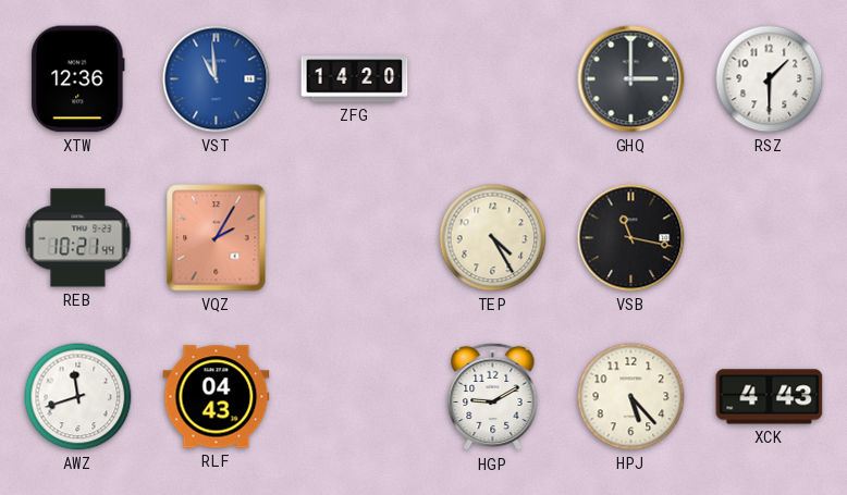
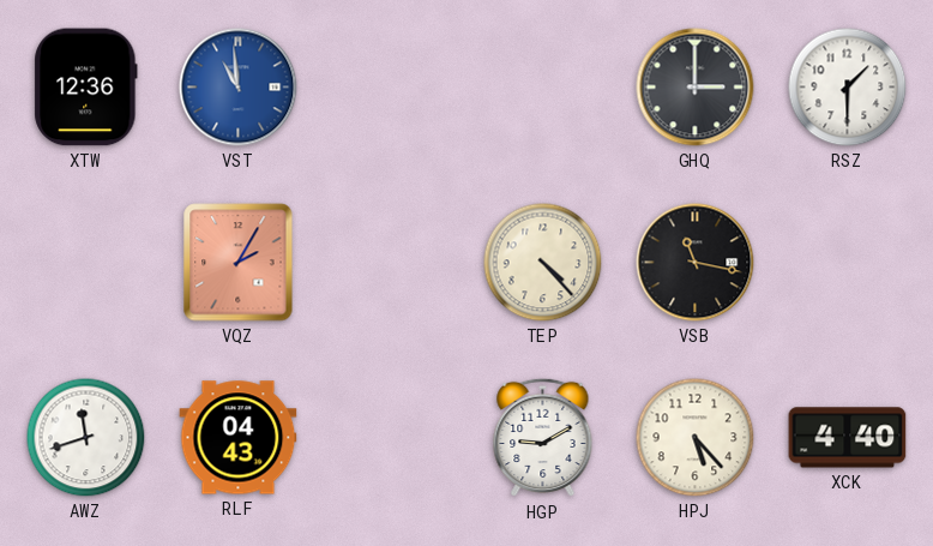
ZFG: 14:20 -> none (355, 79)
REB: 10:21 -> none (78, 238)
TEP: 4:25 -> 4:23 (543, 263)
XCK: 4:43 -> 4:40 (848, 438)
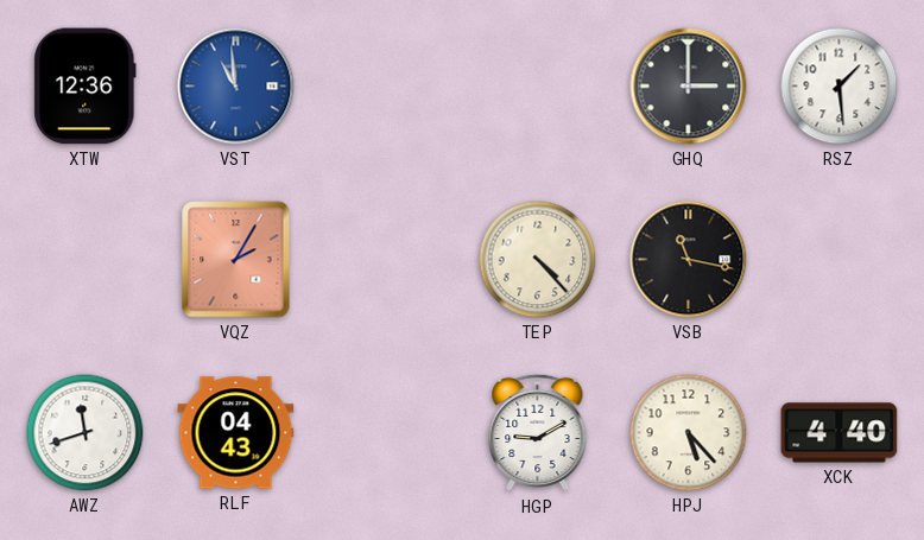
RSZ: 1:30 -> 1:29 (840, 87)
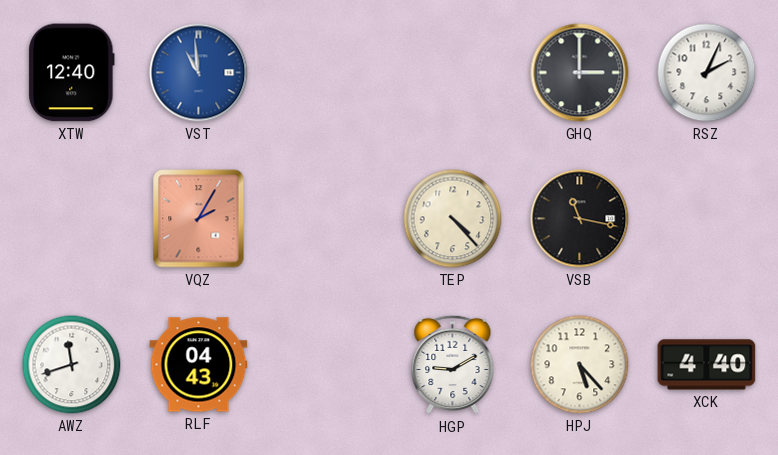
XTW: 12:36 -> 12:40 (72, 73)
RSZ: 1:29 -> 2:04 (707, 73)
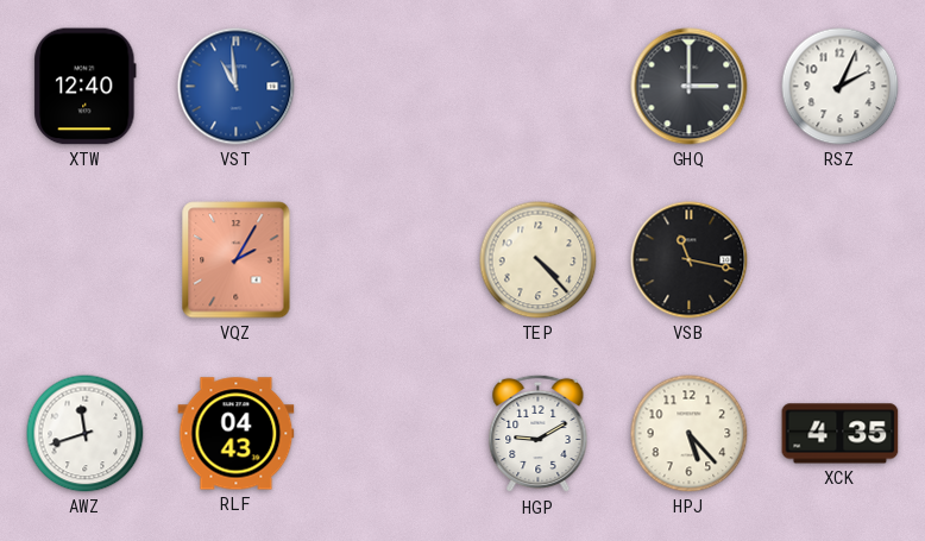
XCK: 4:40 -> 4:35 (841, 434)
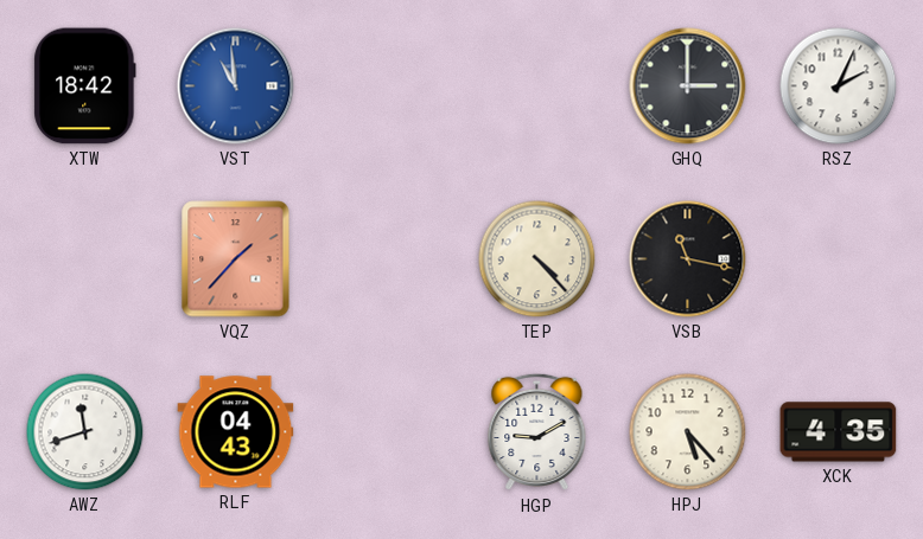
XTW: 12:40 -> 18:42 (85, 86)
VQZ: 2:05 -> 1:37 (236, 259)
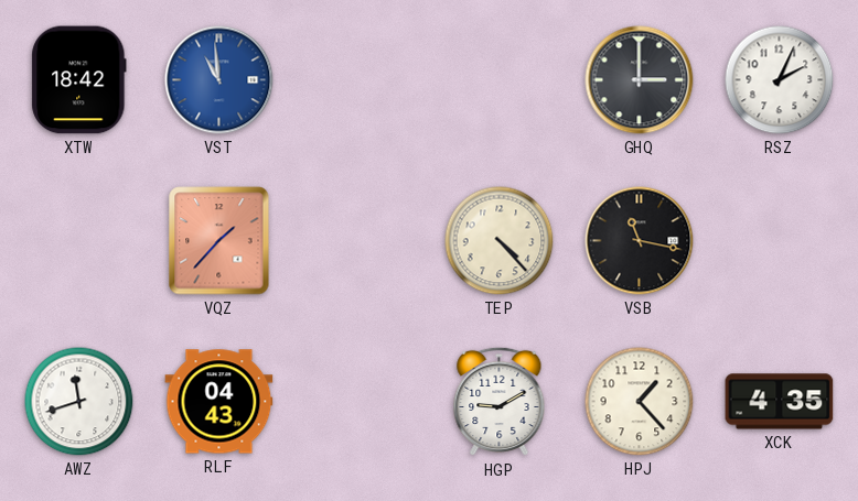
HPJ: 5:23 -> 1:23 (640, 402)
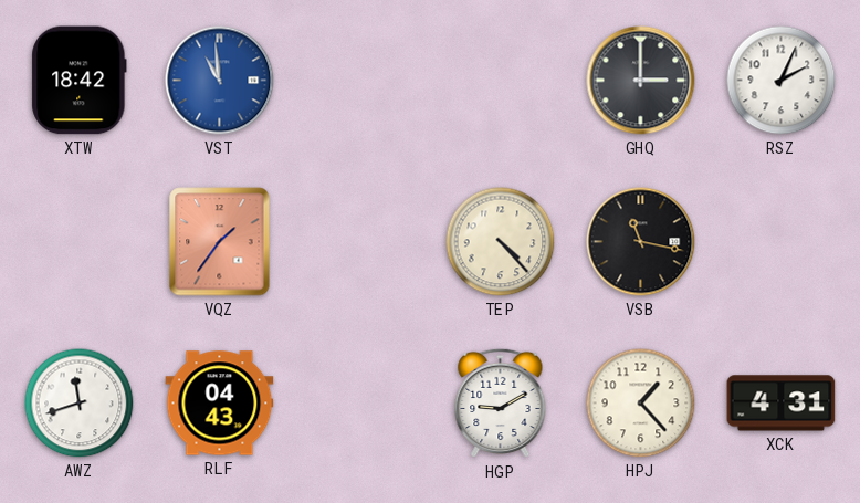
VQZ: 1:37 -> 1:36 (220, 242)
XCK: 4:35 -> 4:31 (782, 404)
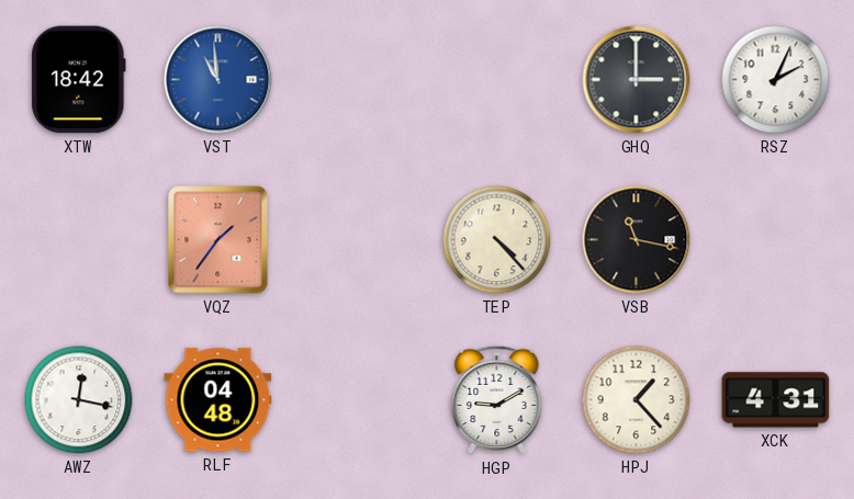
AWZ: 11:42 -> 12:17 (79, 400)
RLF: 04:43 -> 04:48 (218, 400)
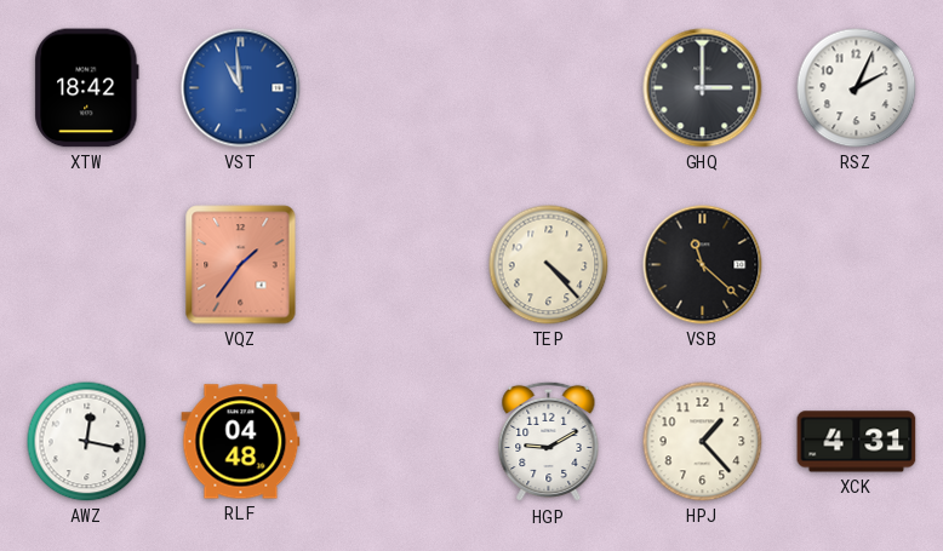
VSB: 11:17 -> 11:22 (703, 265)
